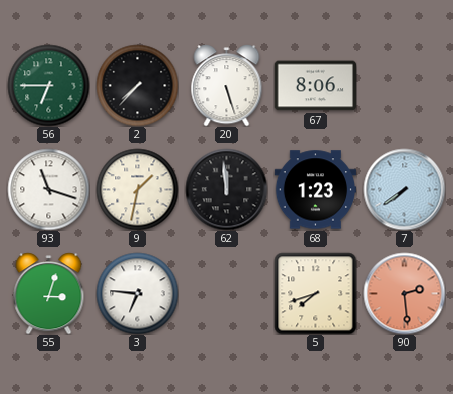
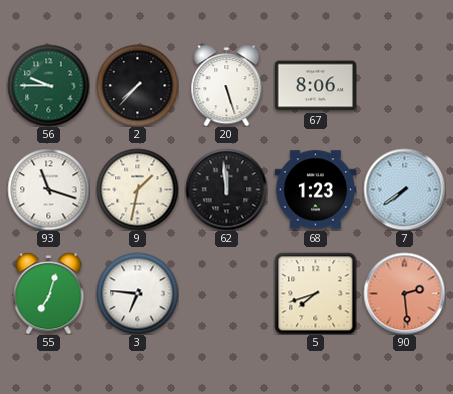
56: 6:45 -> 9:45 (48, 85)
55: 3:03 -> 7:03 (49, 293)
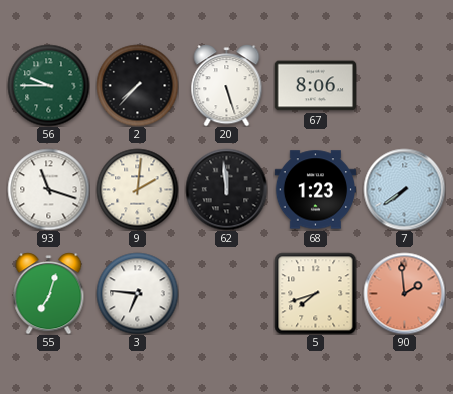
9: 1:32 -> 2:01 (137, 189)
90: 2:29 -> 1:59 (404, 293)
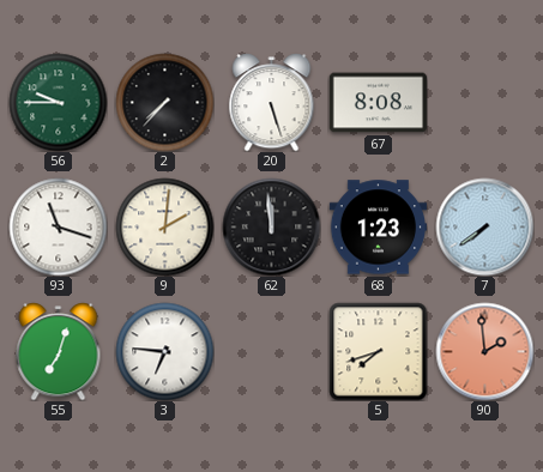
67: 8:06 -> 8:08 (378, 103)
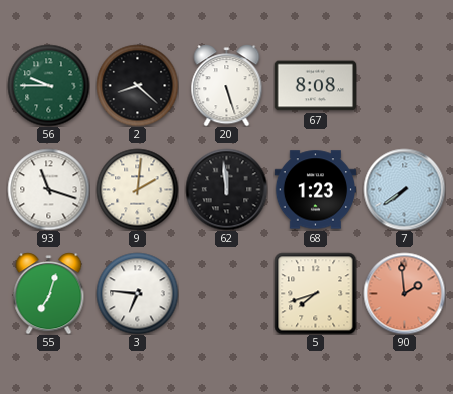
2: 7:37 -> 8:22 (137, 85)
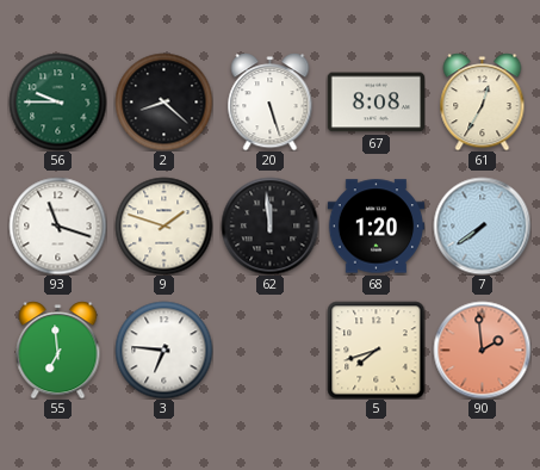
61: none -> 12:35 (483, 101)
9: 2:01 -> 1:48 (163, 225)
68: 1:23 -> 1:20 (375, 227)
55: 7:03 -> 6:59 (58, 350)
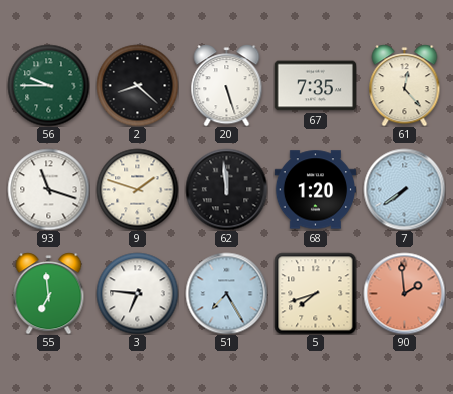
67: 8:08 -> 7:35 (315, 86)
61: 12:35 -> 12:23 (405, 85)
51: none -> 7:25 (226, 293)
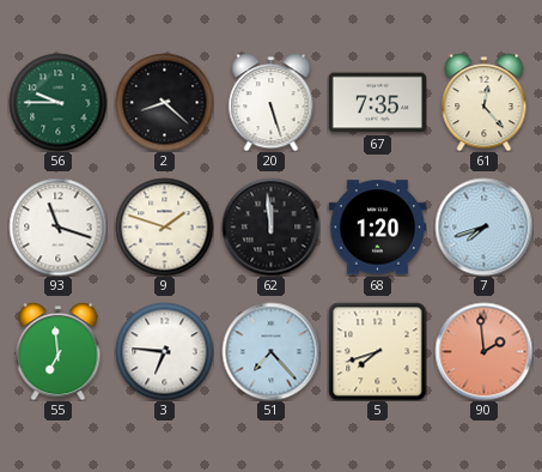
7: 7:39 -> 7:42 (483, 226)
51: 7:25 -> 7:23 (270, 351)
